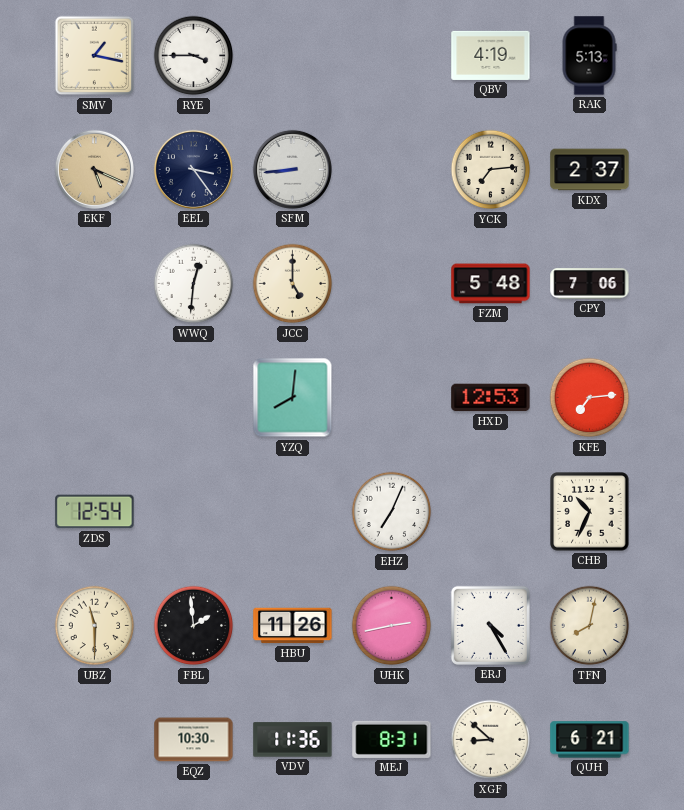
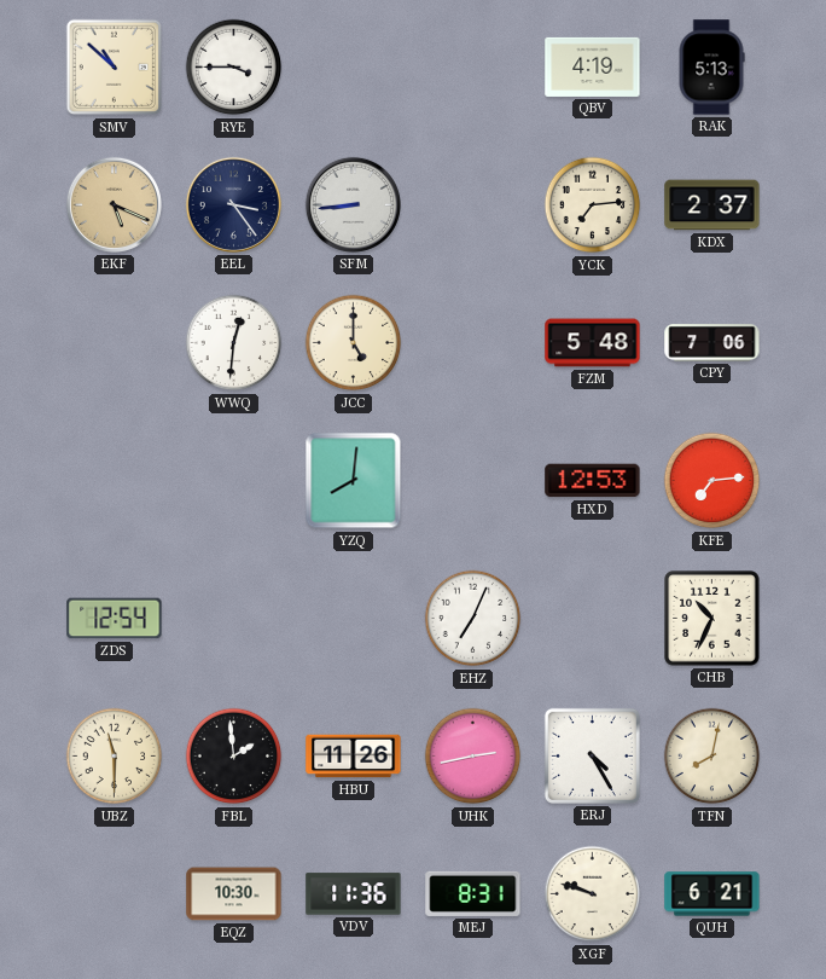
SMV: 1:17 -> 10:52 (115, 68)
XGF: 8:52 -> 9:48 (593, 894)
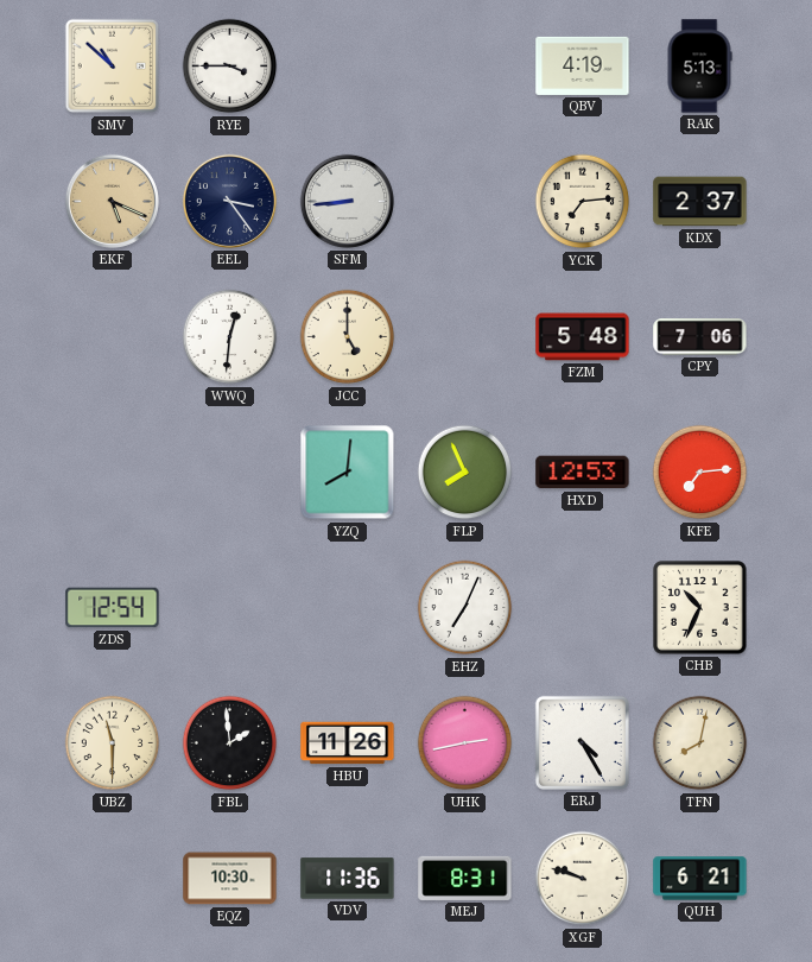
FLP: none -> 7:56 (465, 473)
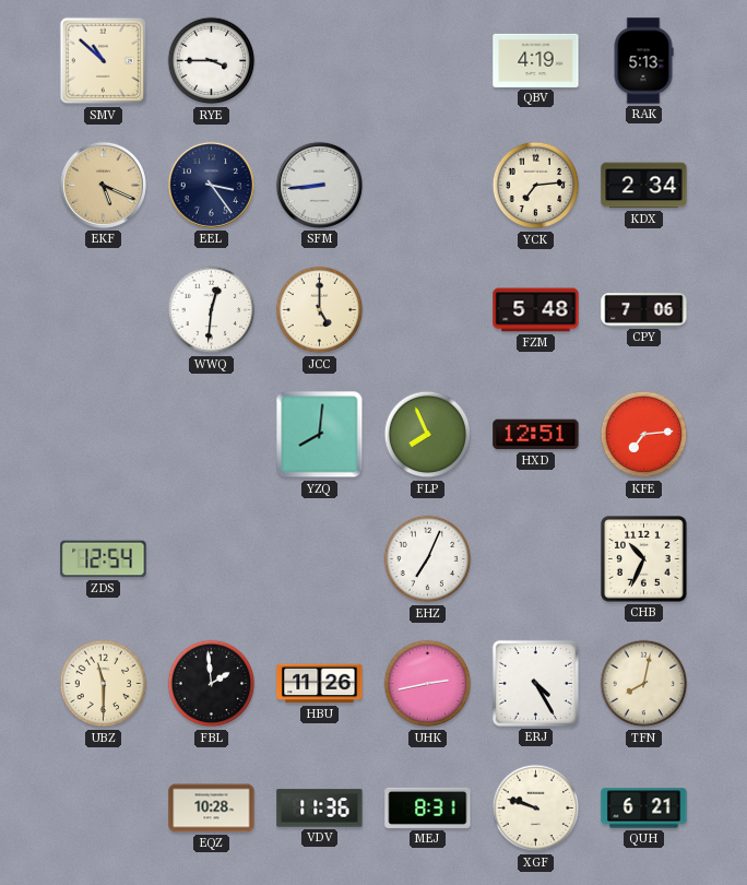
KDX: 2:37 -> 2:34 (644, 186)
HXD: 12:53 -> 12:51 (536, 435)
EQZ: 10:30 -> 10:28 (212, 809)
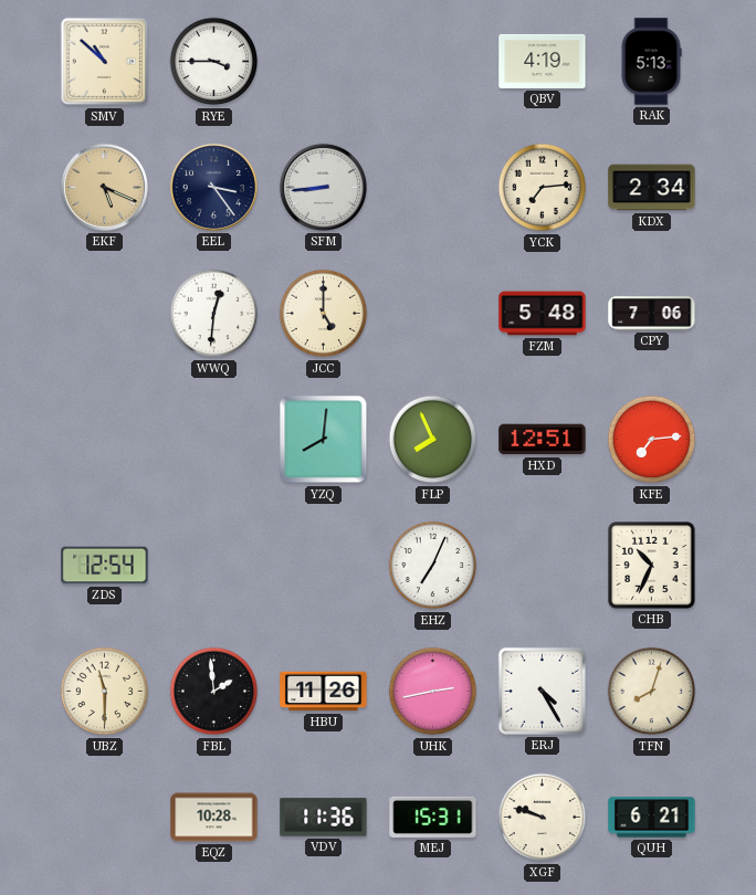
TFN: 8:02 -> 8:03 (652, 692)
MEJ: 8:31 -> 15:31 (433, 817)
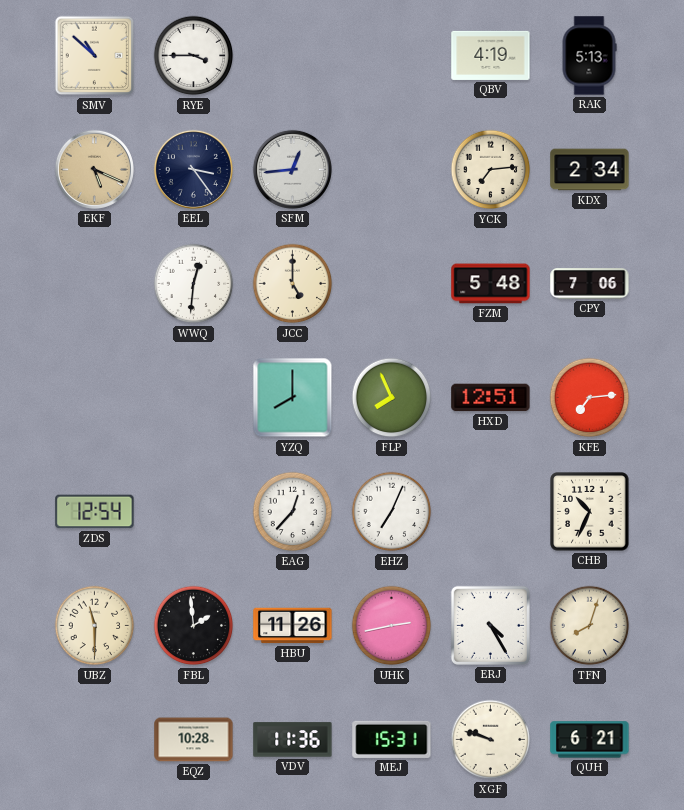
SFM: 8:44 -> 12:44 (292, 169)
YZQ: 8:01 -> 8:00 (293, 398)
EAG: none -> 12:37 (293, 512)
